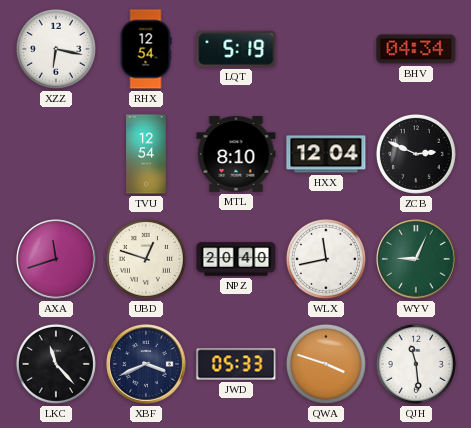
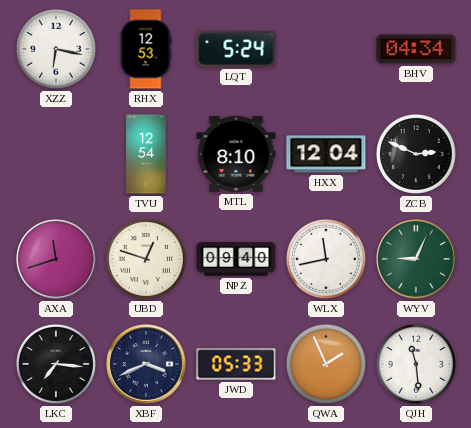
RHX: 12:54 -> 12:53 (146, 49)
LQT: 5:19 -> 5:24 (236, 49)
NPZ: 20:40 -> 09:40 (236, 259)
LKC: 11:23 -> 7:16 (56, 364)
QWA: 3:48 -> 1:56 (326, 364)
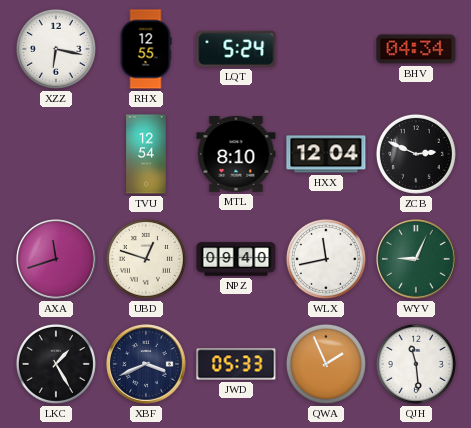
RHX: 12:53 -> 12:55 (146, 49)
LKC: 7:16 -> 1:25 (56, 364)
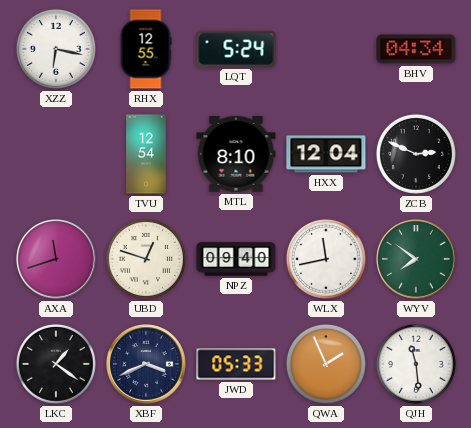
WYV: 9:04 -> 7:51 (416, 259)
LKC: 1:25 -> 1:21 (56, 364)
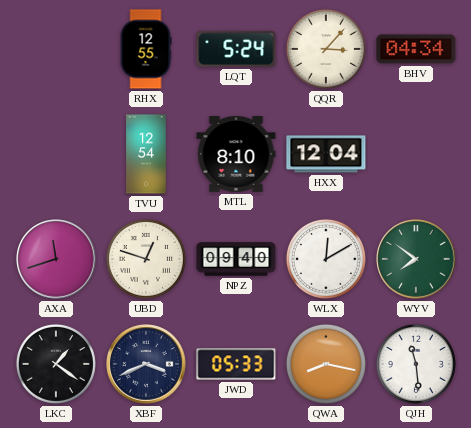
XZZ: 6:17 -> none (56, 49)
QQR: none -> 3:07 (326, 49)
ZCB: 2:49 -> none (416, 154)
WLX: 11:43 -> 12:10 (326, 259)
QWA: 1:56 -> 8:17 (326, 364)
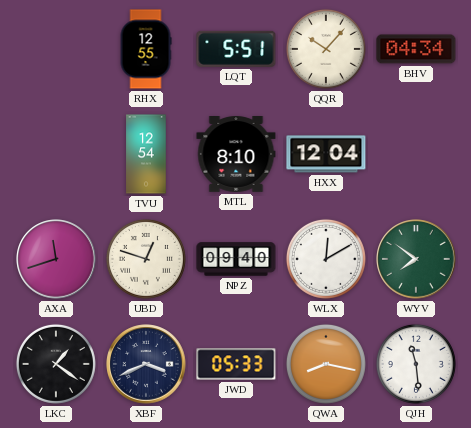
LQT: 5:24 -> 5:51 (236, 49)
QQR: 3:07 -> 10:07 (326, 49)
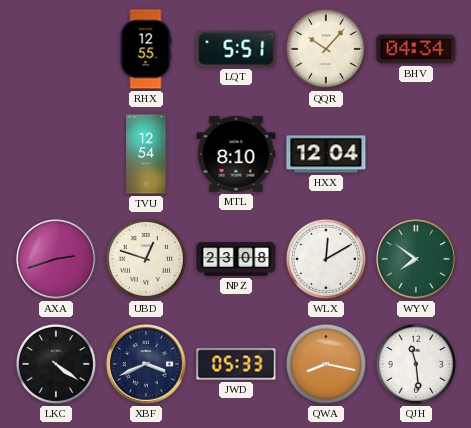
AXA: 11:42 -> 2:42 (56, 259)
NPZ: 09:40 -> 23:08 (236, 259)
LKC: 1:21 -> 4:21 (56, 364)
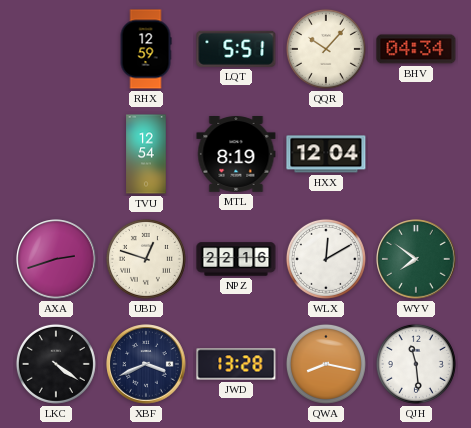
RHX: 12:55 -> 12:59 (146, 49)
MTL: 8:10 -> 8:19 (236, 155)
NPZ: 23:08 -> 22:16 (236, 259)
JWD: 05:33 -> 13:28 (236, 364)
